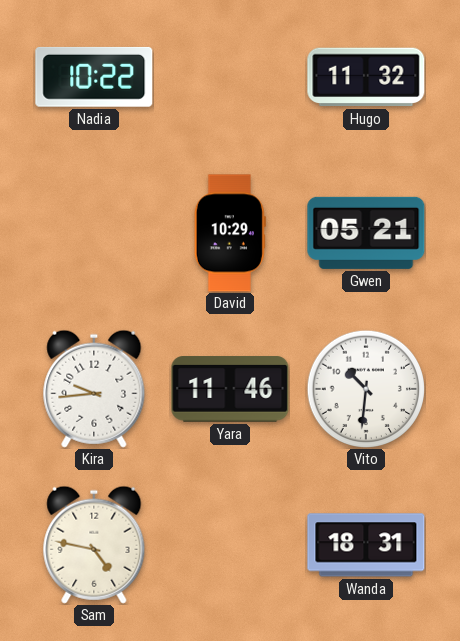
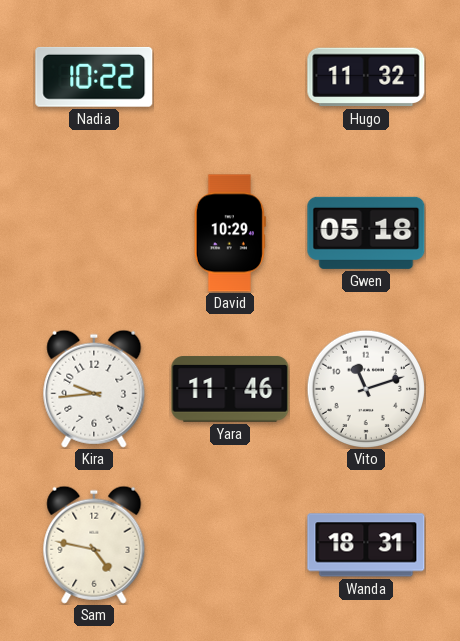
Gwen: 05:21 -> 05:18 (366, 233)
Vito: 10:31 -> 11:12 (365, 388)
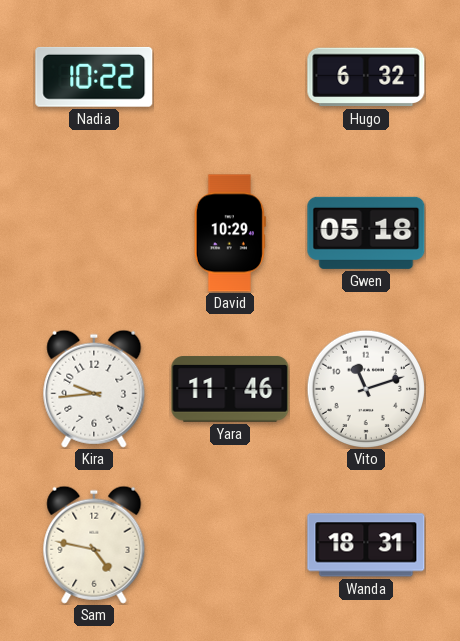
Hugo: 11:32 -> 6:32 (366, 77)
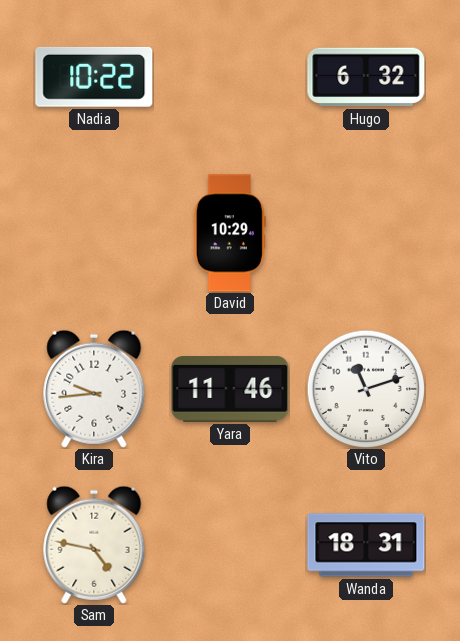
Gwen: 05:18 -> none (366, 233)
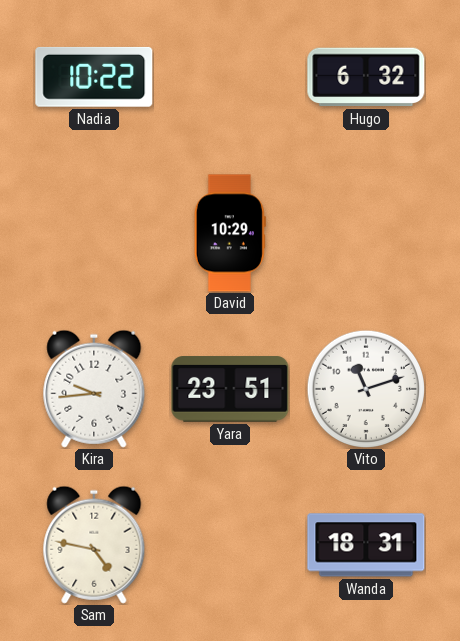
Yara: 11:46 -> 23:51 (230, 389)
